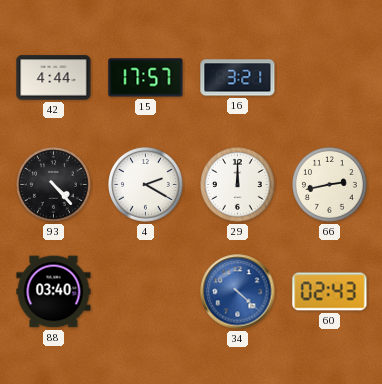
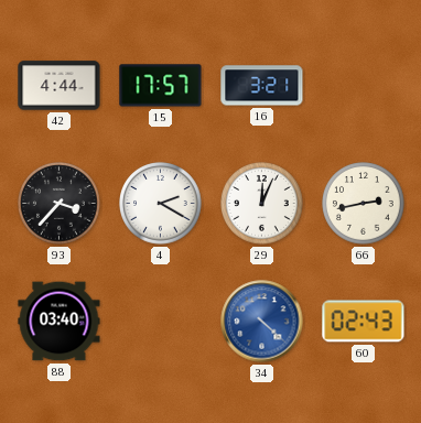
93: 4:23 -> 3:37 (60, 204)
29: 12:00 -> 12:04 (262, 204)
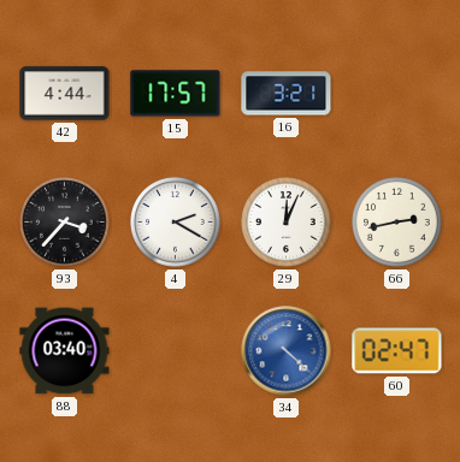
60: 02:43 -> 02:47 (397, 351)
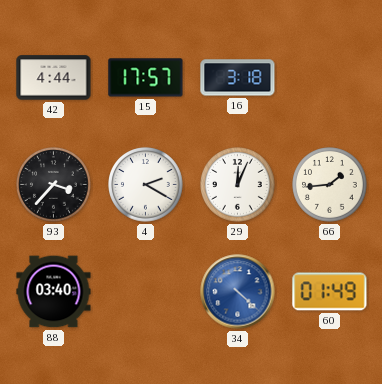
16: 3:21 -> 3:18 (238, 78)
66: 2:43 -> 1:44 (330, 185)
60: 02:47 -> 01:49 (330, 292)
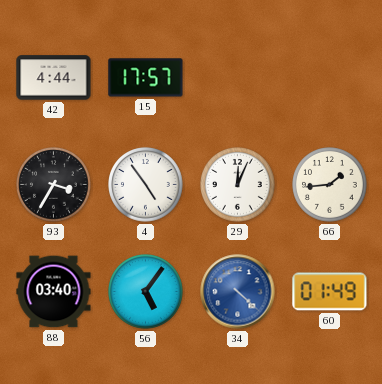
16: 3:18 -> none (238, 78)
93: 3:37 -> 3:35 (54, 185)
4: 2:20 -> 4:54 (146, 185)
56: none -> 5:06 (146, 292)
